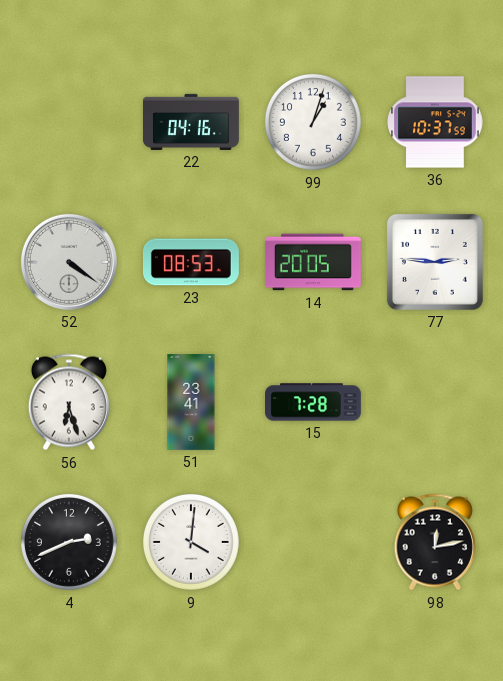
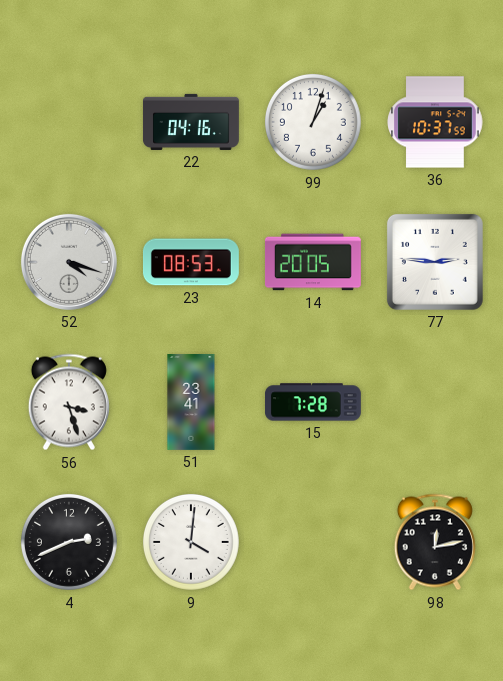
52: 4:21 -> 4:18 (69, 262)
56: 6:27 -> 3:27 (69, 402)
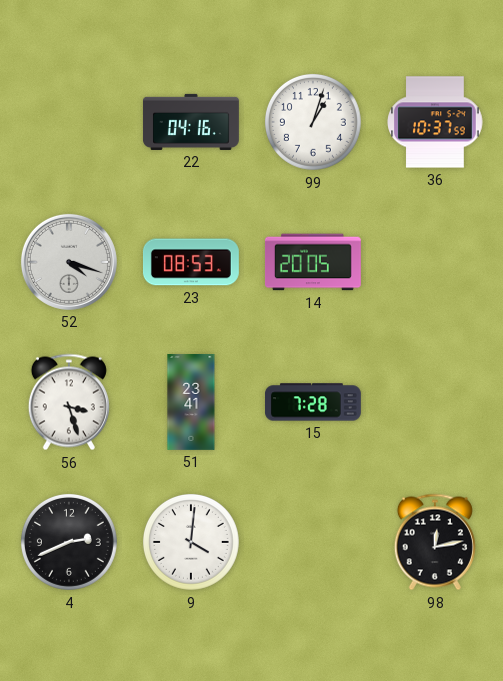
77: 2:46 -> none (435, 262)
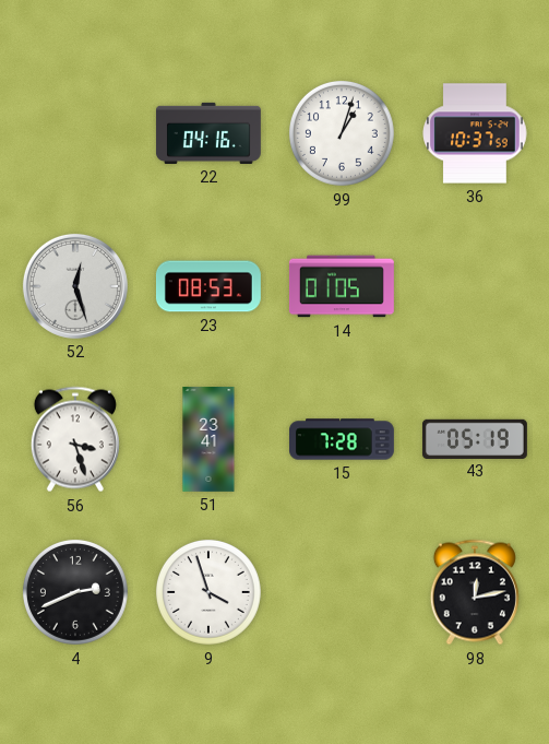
52: 4:18 -> 12:27 (75, 286)
14: 20:05 -> 01:05 (342, 286)
43: none -> 05:19 (475, 438)
9: 4:01 -> 3:57 (208, 592)
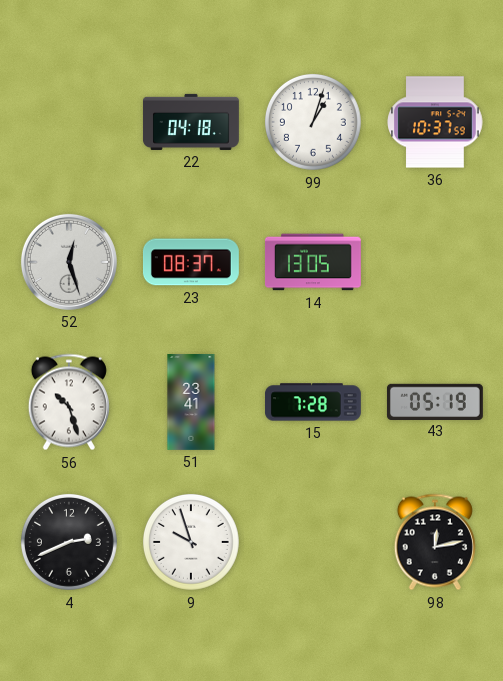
22: 04:16 -> 04:18 (191, 122)
23: 08:53 -> 08:37 (191, 262)
14: 01:05 -> 13:05 (313, 262)
56: 3:27 -> 10:27 (69, 402)
9: 3:57 -> 9:57 (191, 542)
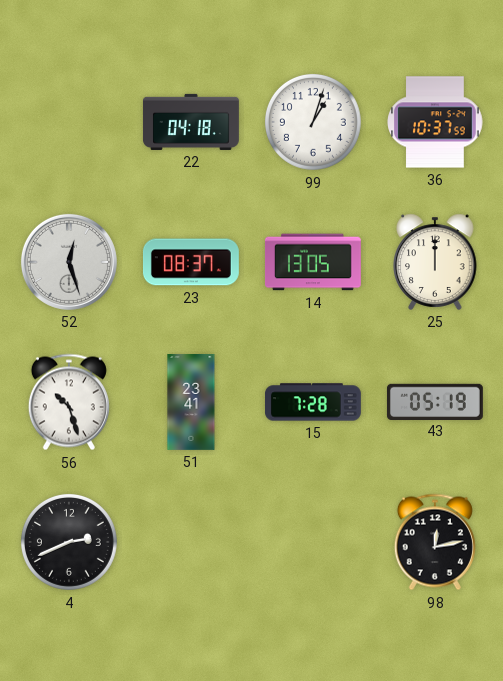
25: none -> 12:00 (435, 262)
9: 9:57 -> none (191, 542)
